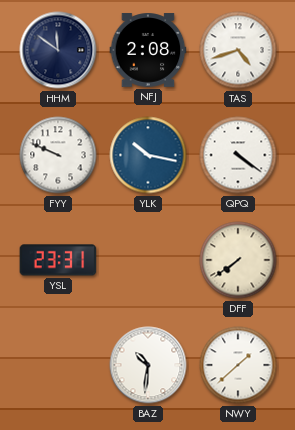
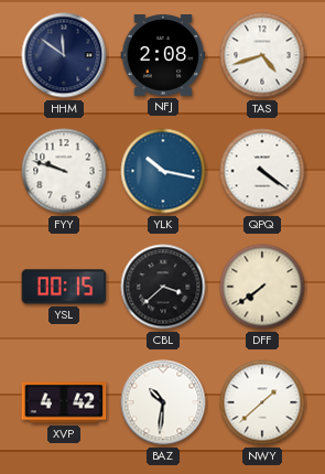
FYY: 9:49 -> 9:48 (64, 171)
YSL: 23:31 -> 00:15 (64, 287)
CBL: none -> 3:38 (163, 287)
XVP: none -> 4:42 (64, 402)
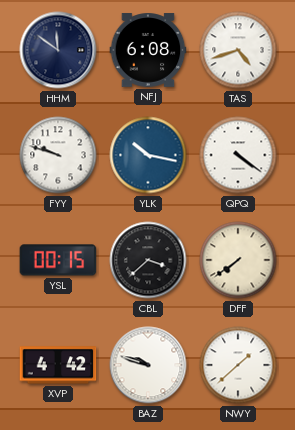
NFJ: 2:08 -> 6:08 (148, 50)
BAZ: 10:31 -> 9:48 (148, 365)
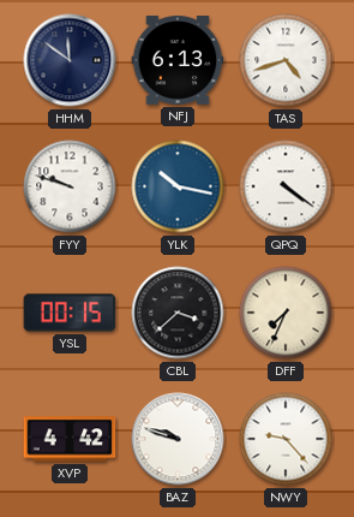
NFJ: 6:08 -> 6:13 (178, 60)
DFF: 7:39 -> 7:34 (286, 313)
NWY: 1:38 -> 9:23 (286, 439)
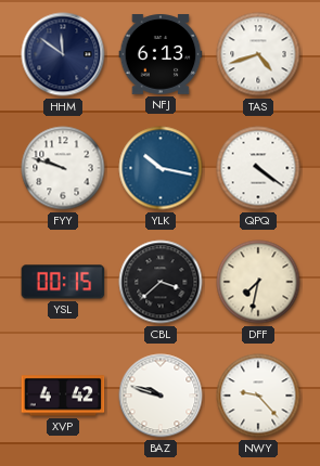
DFF: 7:34 -> 7:32 (258, 282)
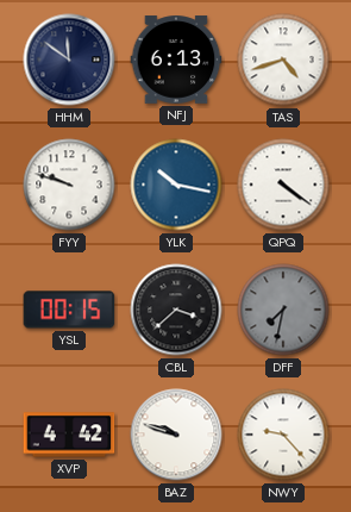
DFF dial: cream -> grey (283, 310)
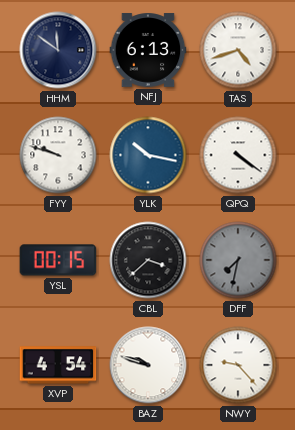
XVP: 4:42 -> 4:54 (58, 365)
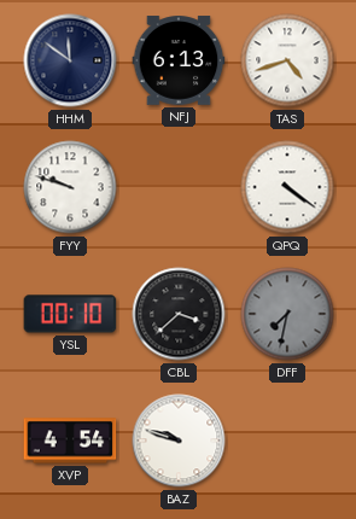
YLK: 10:17 -> none (148, 155)
YSL: 00:15 -> 00:10 (70, 314)
NWY: 9:23 -> none (238, 365)
